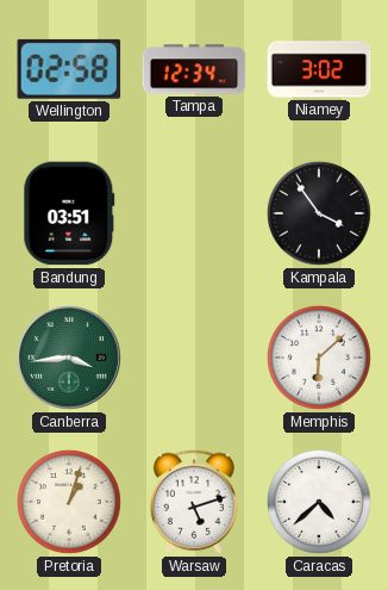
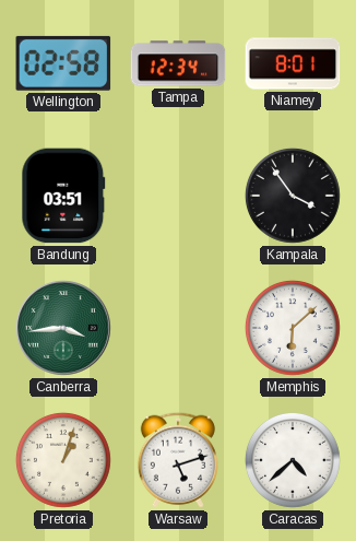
Niamey: 3:02 -> 8:01 (293, 63)
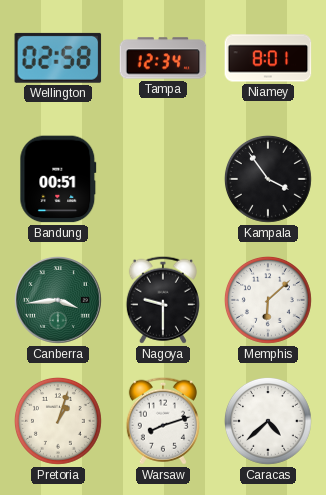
Bandung: 03:51 -> 00:51 (58, 179)
Nagoya: none -> 9:30 (163, 300)
Warsaw: 5:12 -> 8:12 (163, 421)
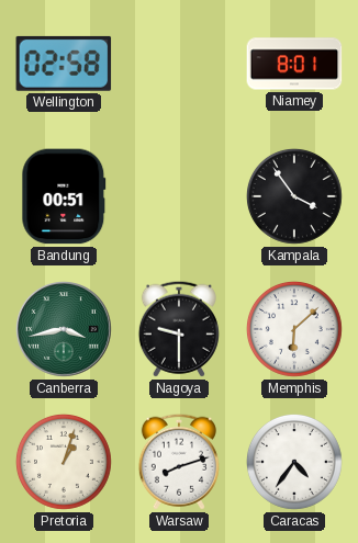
Tampa: 12:34 -> none (163, 58)
Canberra: 3:44 -> 3:43 (65, 330)
Caracas: 4:38 -> 4:36 (294, 462)
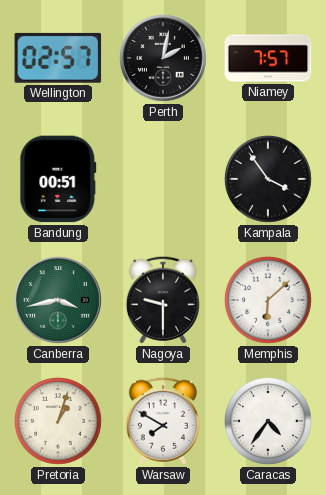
Wellington: 02:58 -> 02:57 (58, 58)
Perth: none -> 2:02 (164, 59)
Niamey: 8:01 -> 7:57 (268, 58)
Warsaw: 8:12 -> 7:50 (163, 421)
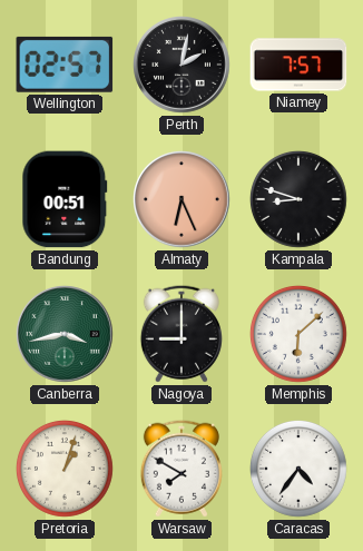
Almaty: none -> 6:26 (183, 200)
Kampala: 3:54 -> 8:48 (298, 199)
Nagoya: 9:30 -> 9:00 (181, 334)
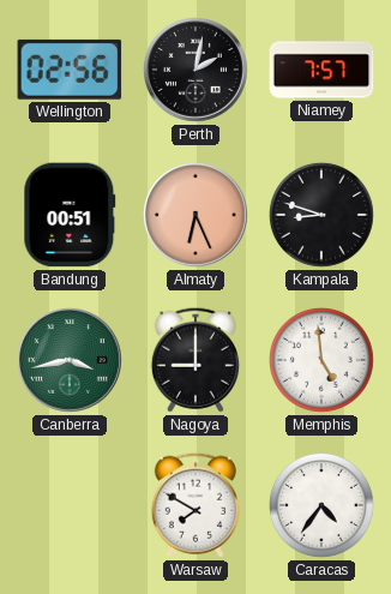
Wellington: 02:57 -> 02:56 (70, 70)
Memphis: 6:08 -> 4:59 (321, 360)
Pretoria: 1:03 -> none (65, 469)
